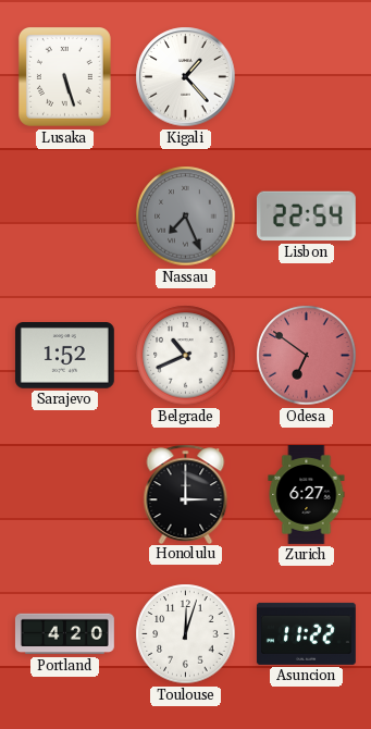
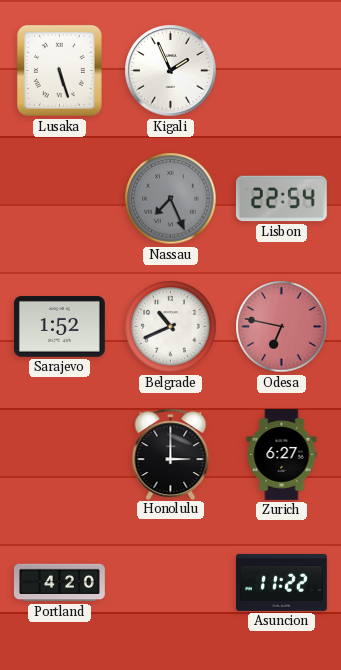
Kigali: 1:23 -> 1:56 (171, 71)
Odesa: 6:51 -> 6:47 (282, 327)
Toulouse: 12:03 -> none (186, 634)
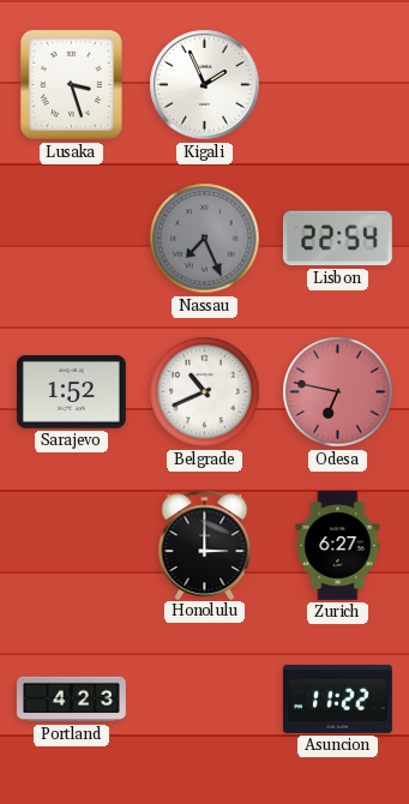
Lusaka: 5:27 -> 3:27 (71, 85)
Portland: 4:20 -> 4:23 (71, 700)
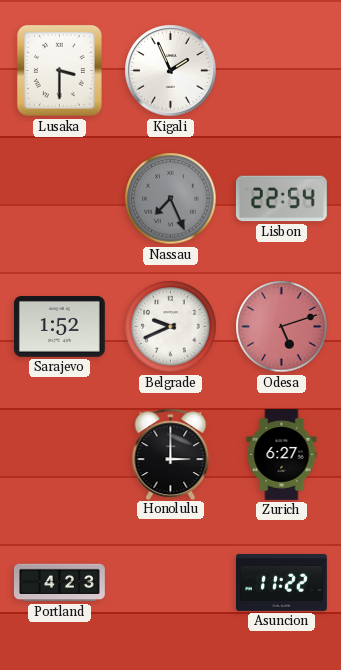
Lusaka: 3:27 -> 3:30 (59, 71)
Belgrade: 10:41 -> 9:41 (171, 327)
Odesa: 6:47 -> 5:12 (282, 327)
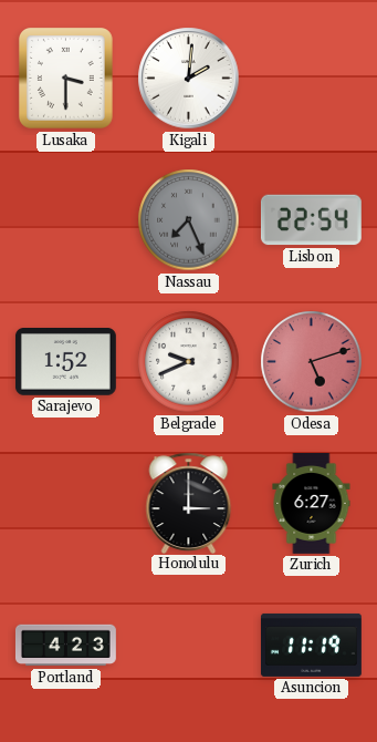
Kigali: 1:56 -> 2:01 (189, 79)
Asuncion: 11:22 -> 11:19 (311, 645)
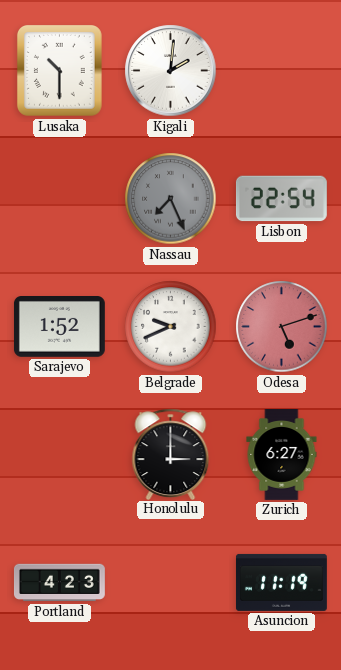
Lusaka: 3:30 -> 10:30 (59, 71)
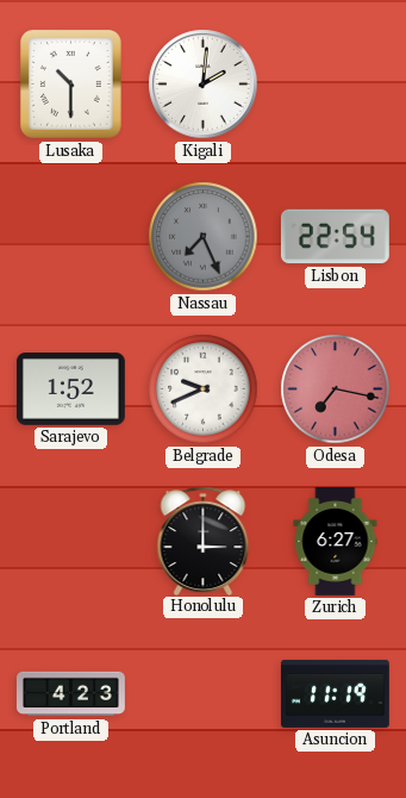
Odesa: 5:12 -> 7:17 (336, 389)
